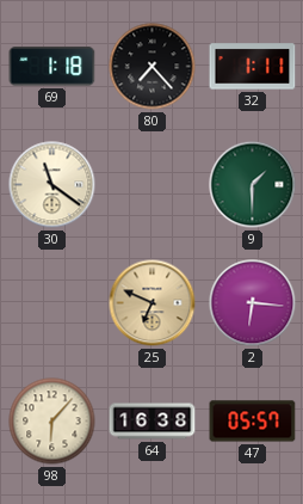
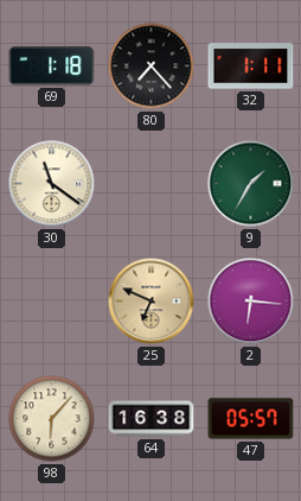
9: 1:30 -> 1:35 (251, 184)
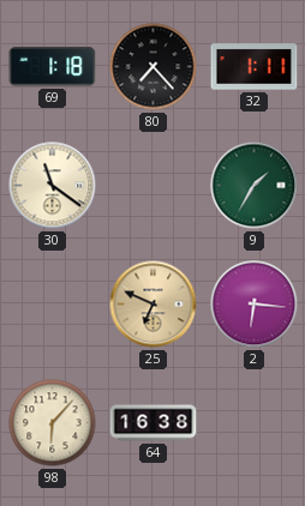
47: 05:57 -> none (251, 419)
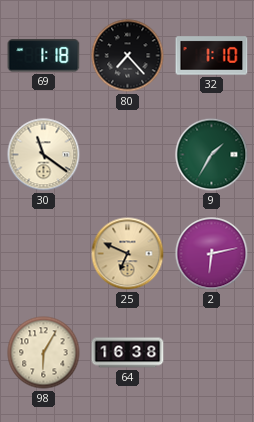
32: 1:11 -> 1:10 (212, 56)
2: 6:16 -> 6:13 (212, 254)
98: 6:07 -> 6:05 (44, 353)
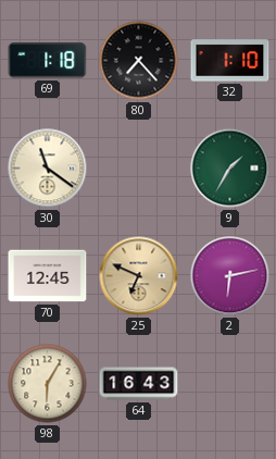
70: none -> 12:45 (48, 276)
64: 16:38 -> 16:43 (139, 384)
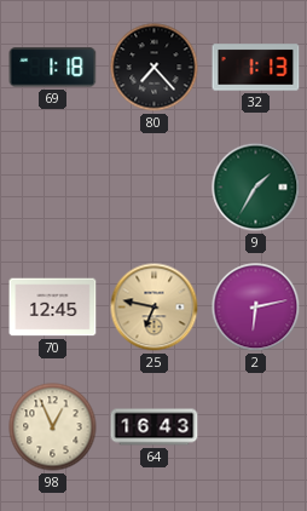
32: 1:10 -> 1:13 (256, 68)
30: 11:21 -> none (48, 169)
25: 6:49 -> 6:47 (155, 308)
98: 6:05 -> 12:56 (53, 427)
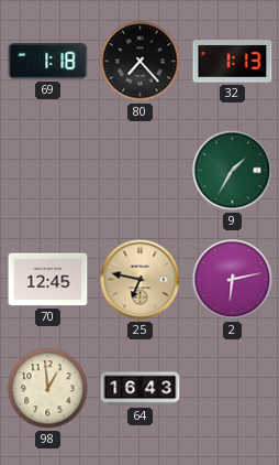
98: 12:56 -> 12:59 (48, 389)
